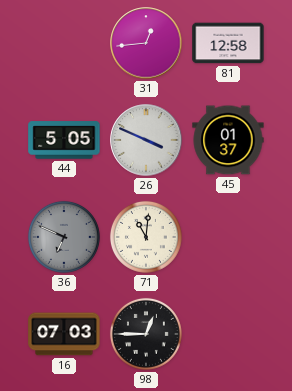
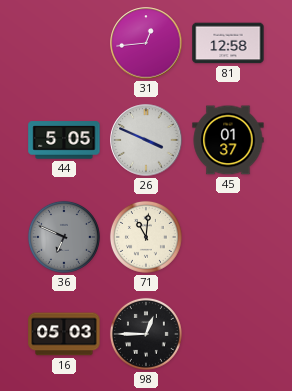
16: 07:03 -> 05:03 (64, 334)
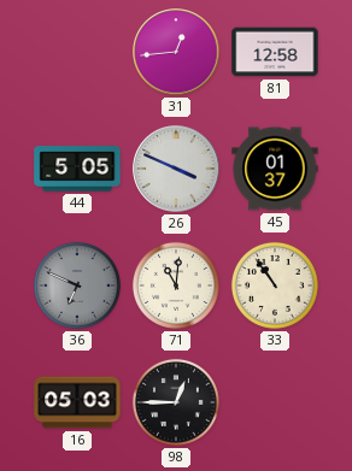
33: none -> 10:54 (275, 285)
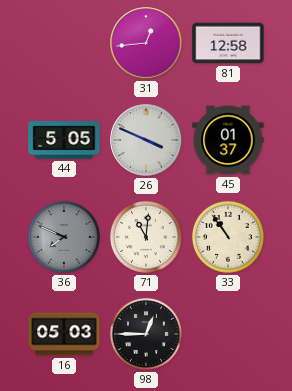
36: 6:49 -> 7:49 (64, 237)
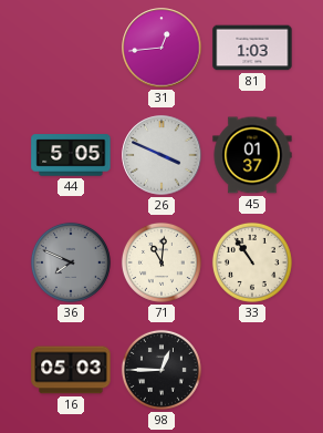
81: 12:58 -> 1:03 (252, 48)
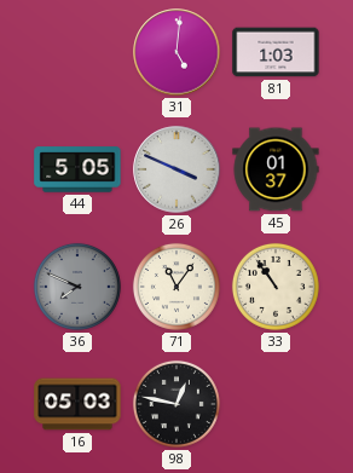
31: 12:44 -> 5:01 (176, 52)
71: 11:01 -> 11:06 (176, 287)
98: 12:45 -> 12:47 (176, 404)
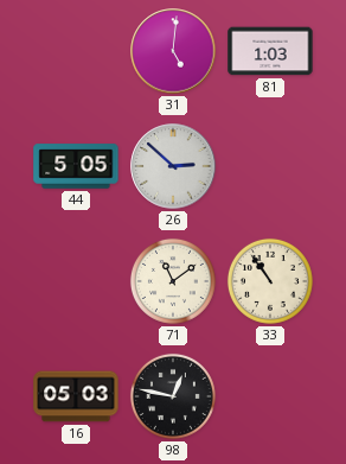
26: 3:49 -> 2:52 (173, 166)
45: 01:37 -> none (276, 169)
36: 7:49 -> none (77, 287)
71: 11:06 -> 11:09 (173, 281)
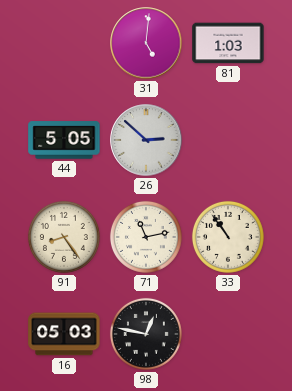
91: none -> 8:24 (64, 237)
71: 11:09 -> 11:13 (146, 237)
